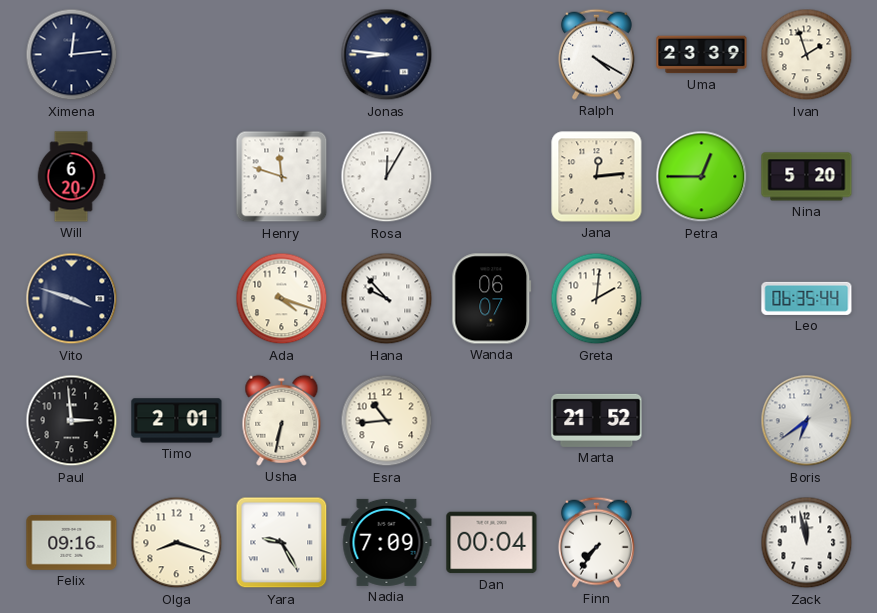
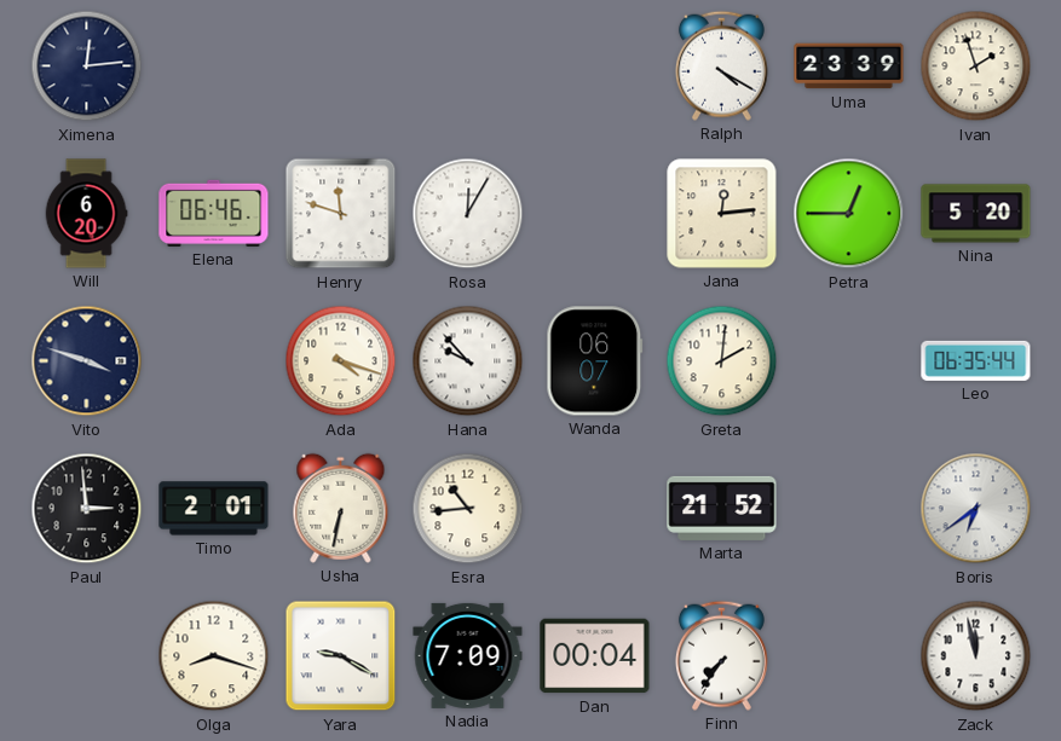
Jonas: 8:46 -> none (387, 55)
Elena: none -> 06:46 (214, 213)
Felix: 09:16 -> none (72, 542)
Yara: 9:25 -> 9:20 (341, 656)
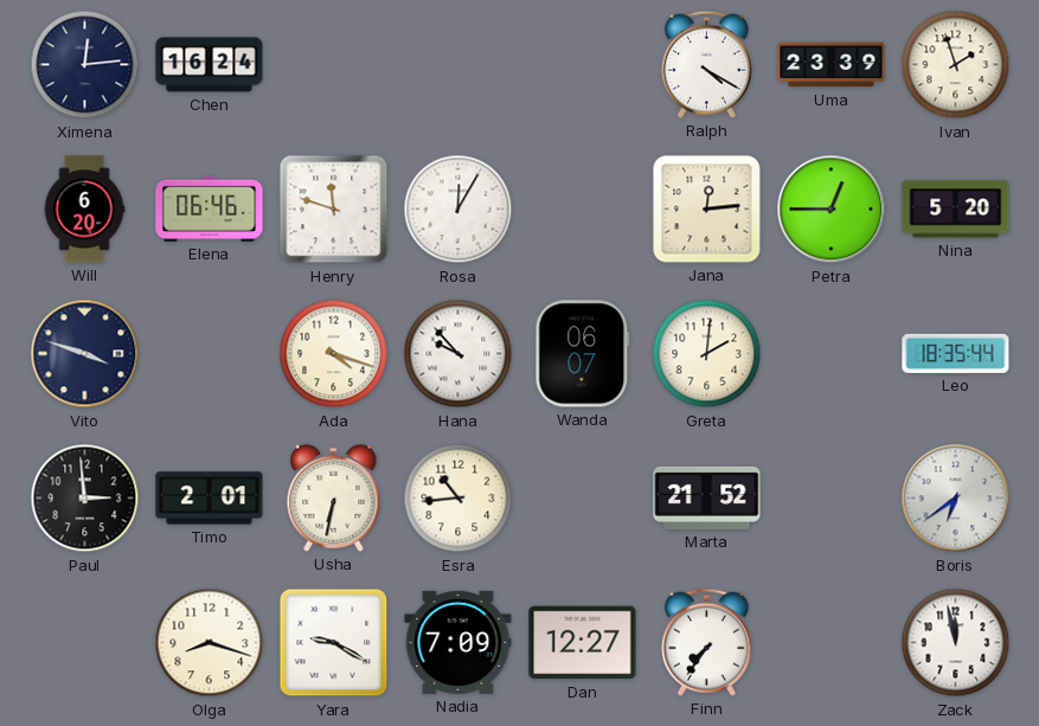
Chen: none -> 16:24 (210, 65)
Leo: 06:35 -> 18:35 (956, 353)
Dan: 00:04 -> 12:27 (583, 643)
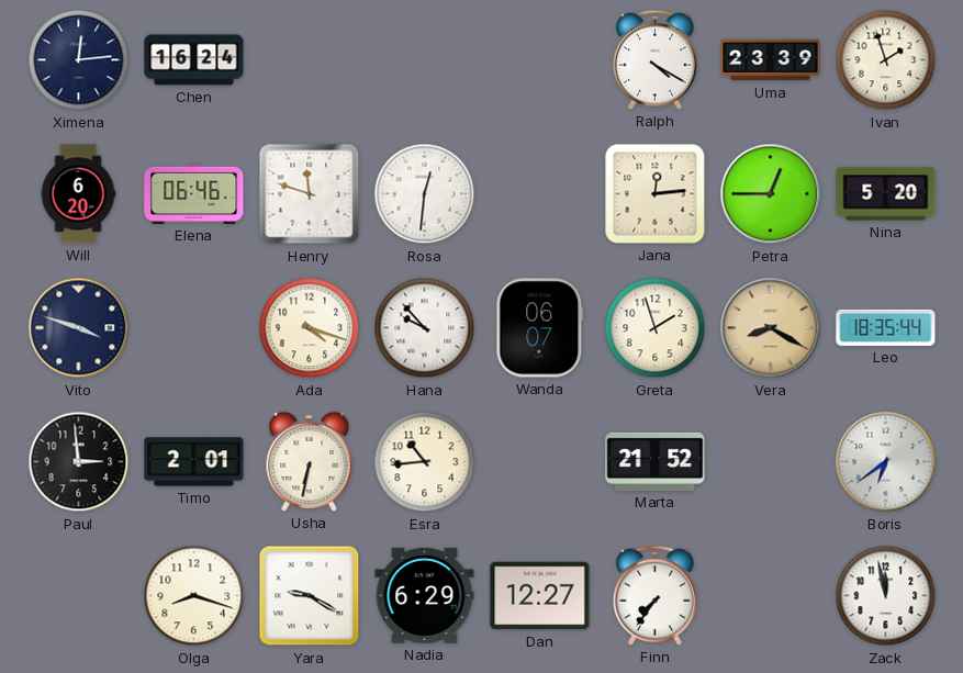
Rosa: 12:05 -> 12:31 (425, 194)
Greta: 2:01 -> 1:57 (656, 328)
Vera: none -> 8:20 (771, 328)
Nadia: 7:09 -> 6:29 (425, 595)
